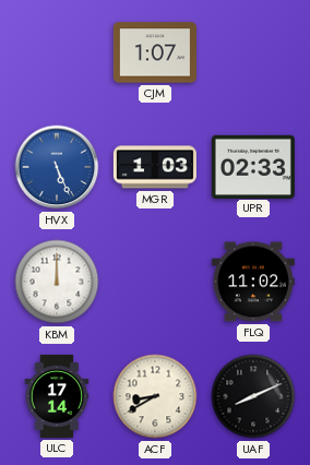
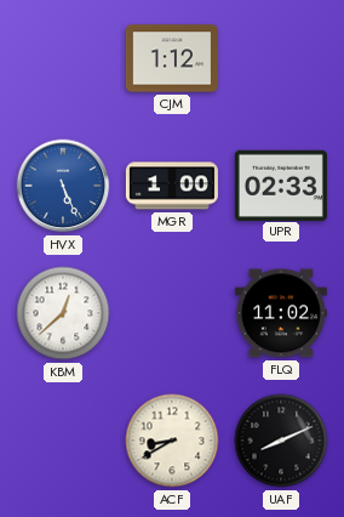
CJM: 1:07 -> 1:12 (172, 58)
MGR: 1:03 -> 1:00 (172, 186)
KBM: 12:00 -> 12:38 (63, 313)
ULC: 17:14 -> none (57, 396)
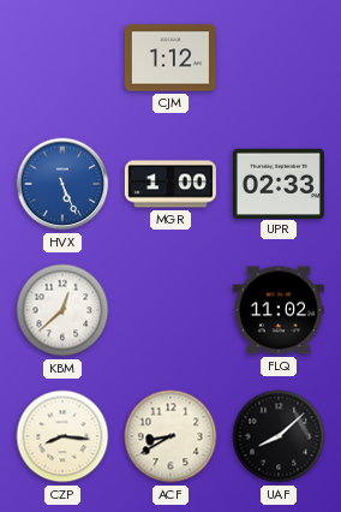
CZP: none -> 8:16 (62, 436)
UAF: 8:11 -> 8:08 (279, 436)
